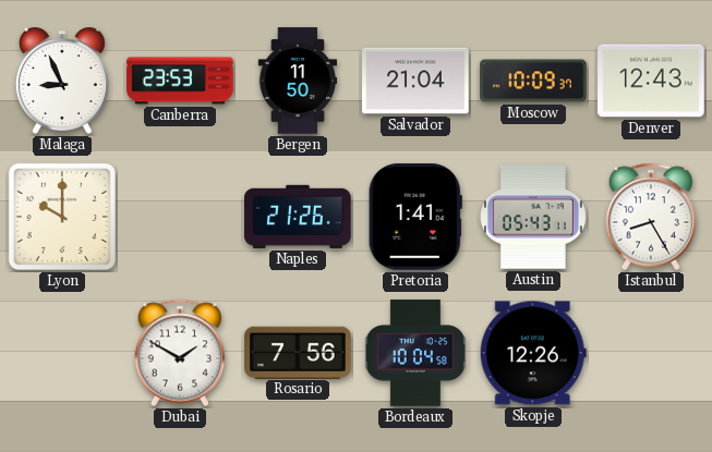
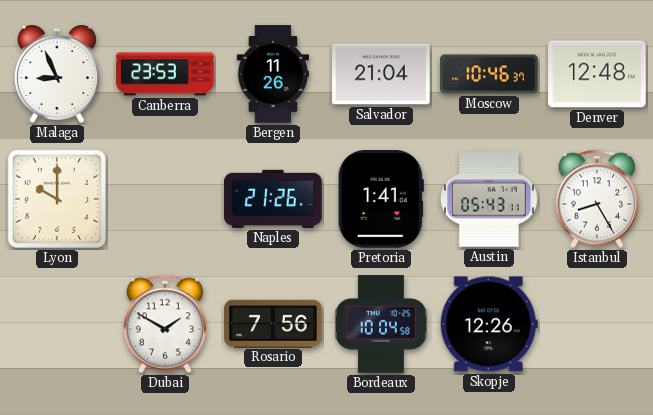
Bergen: 11:50 -> 11:26 (273, 74)
Moscow: 10:09 -> 10:46 (489, 74)
Denver: 12:43 -> 12:48 (597, 74)
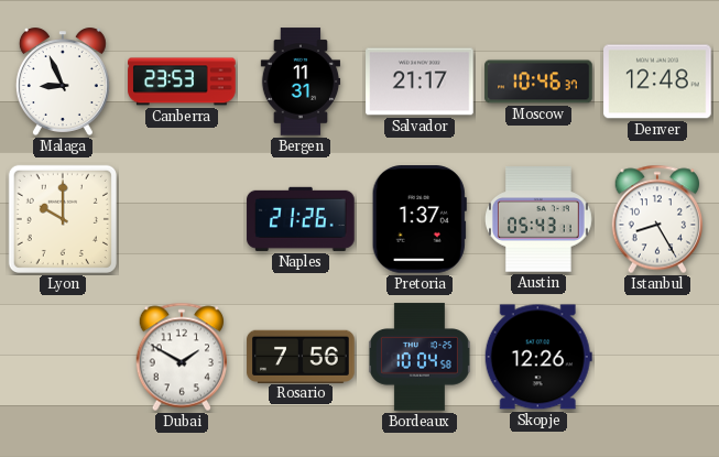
Bergen: 11:26 -> 11:31 (301, 81)
Salvador: 21:04 -> 21:17 (420, 81)
Pretoria: 1:41 -> 1:37 (420, 219)
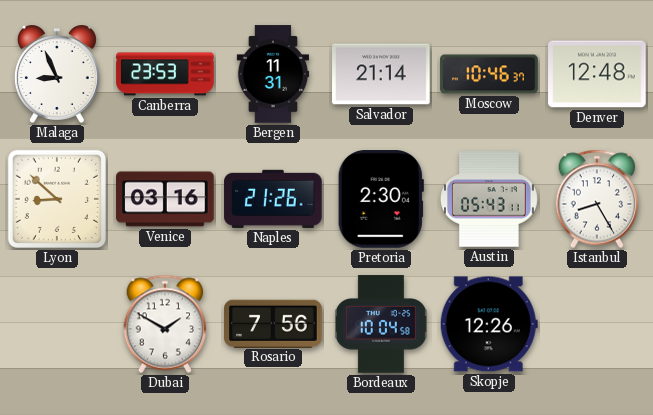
Salvador: 21:17 -> 21:14 (381, 74)
Lyon: 10:00 -> 8:52 (57, 199)
Venice: none -> 03:16 (165, 199)
Pretoria: 1:37 -> 2:30 (381, 199)
